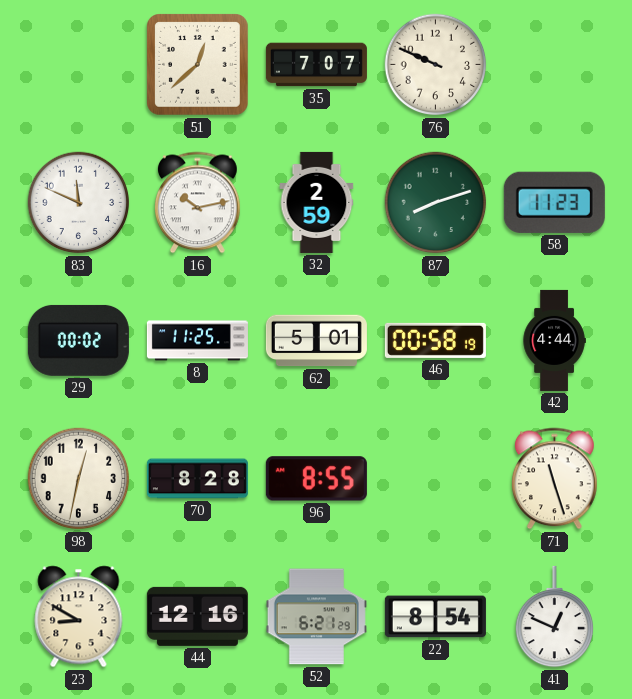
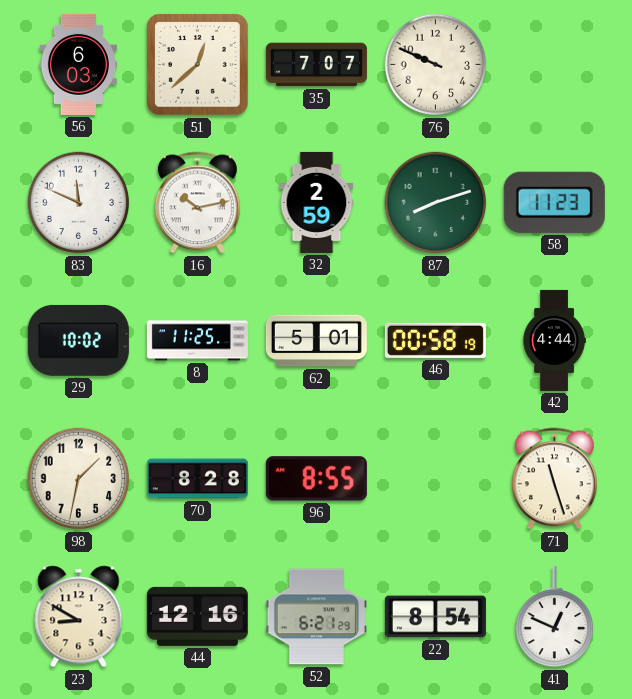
56: none -> 6:03 (78, 64)
29: 00:02 -> 10:02 (78, 340)
98: 12:32 -> 1:32 (79, 479)
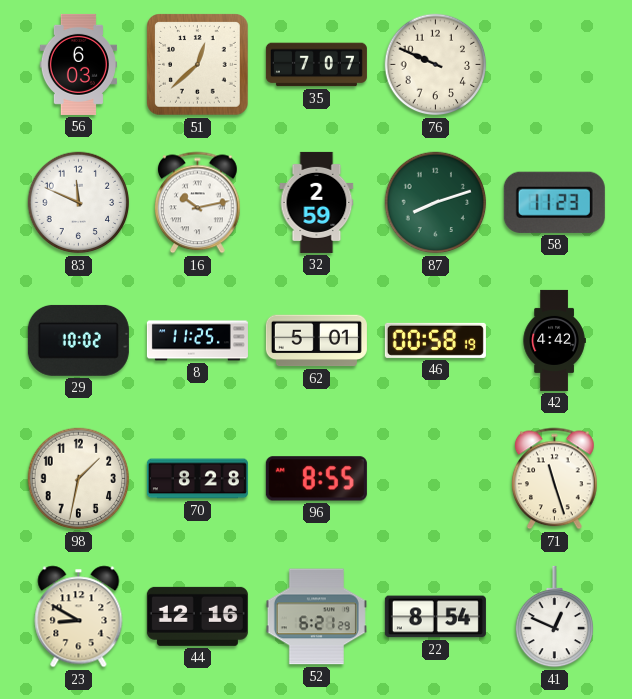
42: 4:44 -> 4:42 (554, 340)
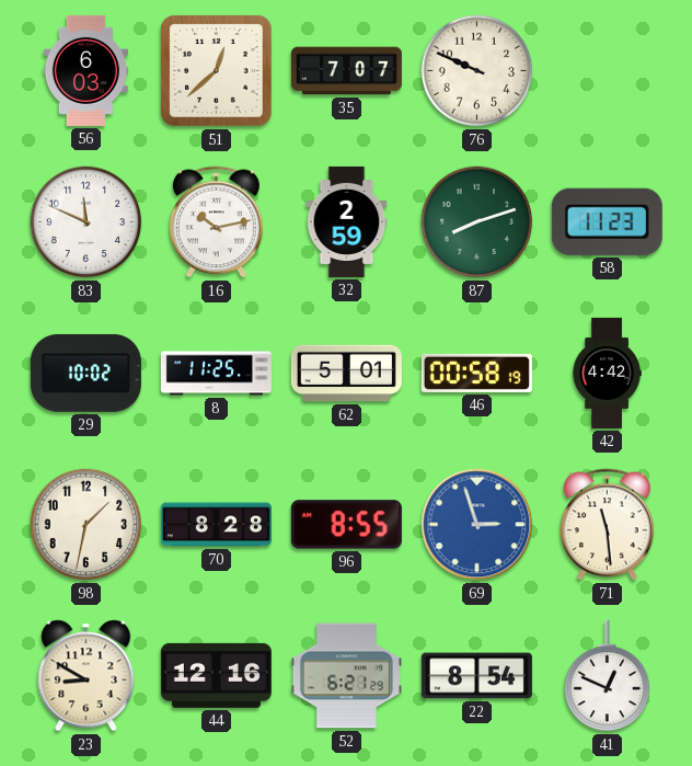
69: none -> 2:57 (477, 525)
71: 11:27 -> 11:29 (608, 525)
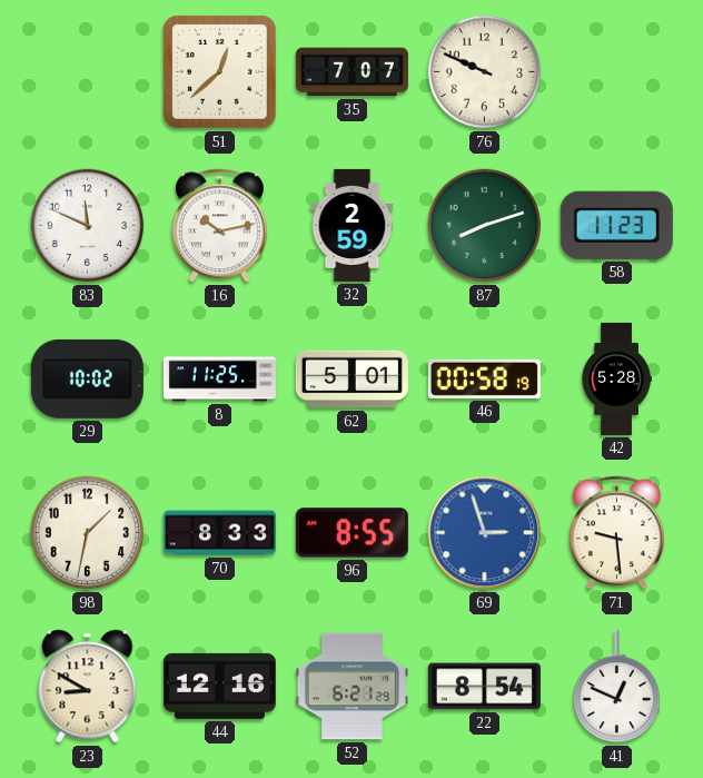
56: 6:03 -> none (85, 70)
42: 4:42 -> 5:28 (616, 378)
70: 8:28 -> 8:33 (219, 533)
71: 11:29 -> 9:29 (617, 533)
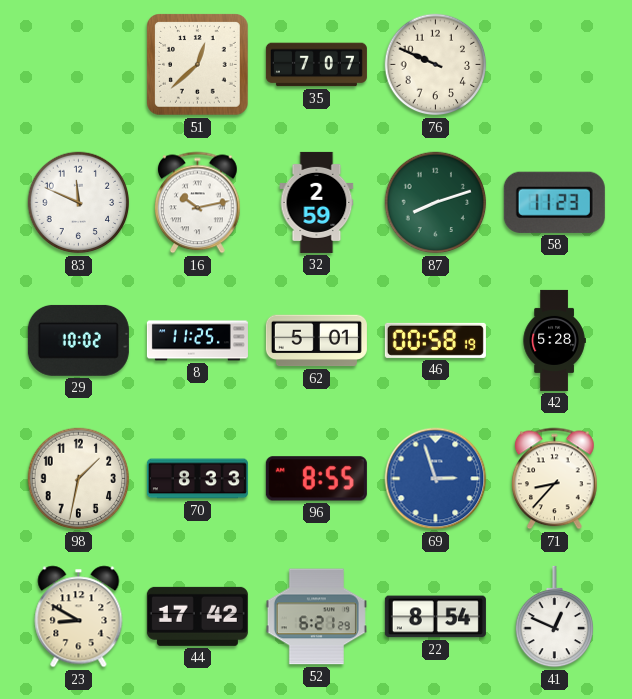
71: 9:29 -> 8:37 (555, 479)
44: 12:16 -> 17:42 (197, 616)
